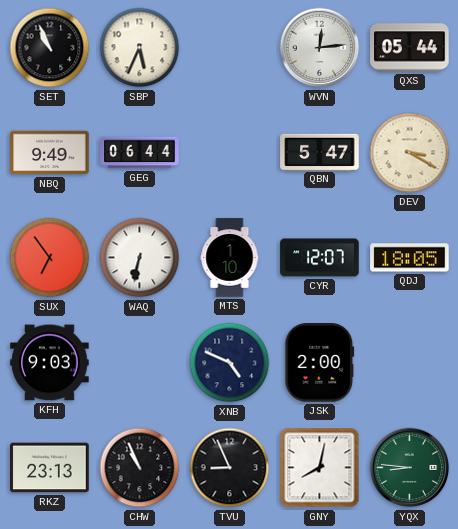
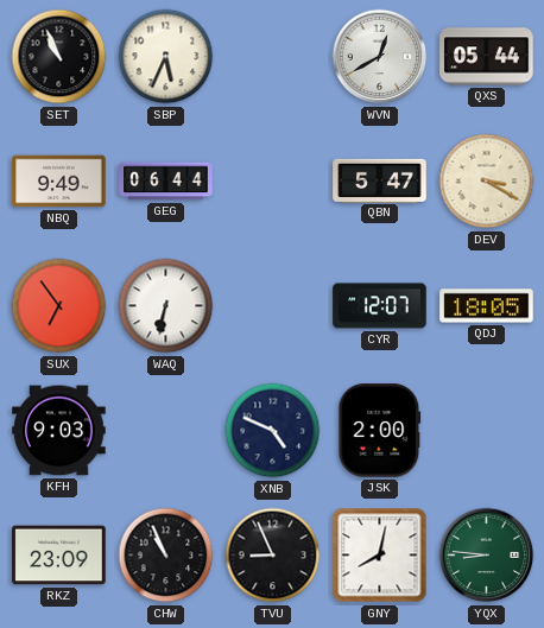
WVN: 12:14 -> 12:40 (380, 57)
MTS: 1:10 -> none (230, 258)
RKZ: 23:13 -> 23:09 (59, 556)
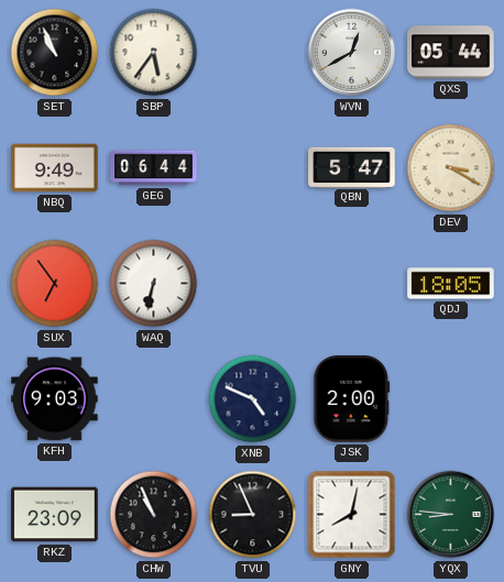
SBP: 5:34 -> 5:36 (154, 53)
CYR: 12:07 -> none (380, 306)
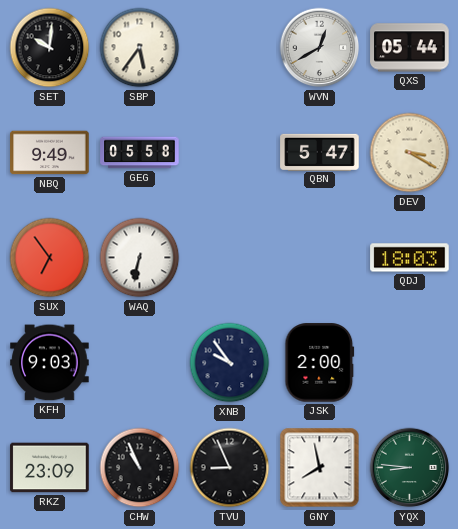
SET: 10:56 -> 10:01 (50, 48)
GEG: 06:44 -> 05:58 (140, 153)
QDJ: 18:05 -> 18:03 (410, 258)
XNB: 4:49 -> 9:54 (230, 363)
GNY: 8:02 -> 7:58 (320, 468)
